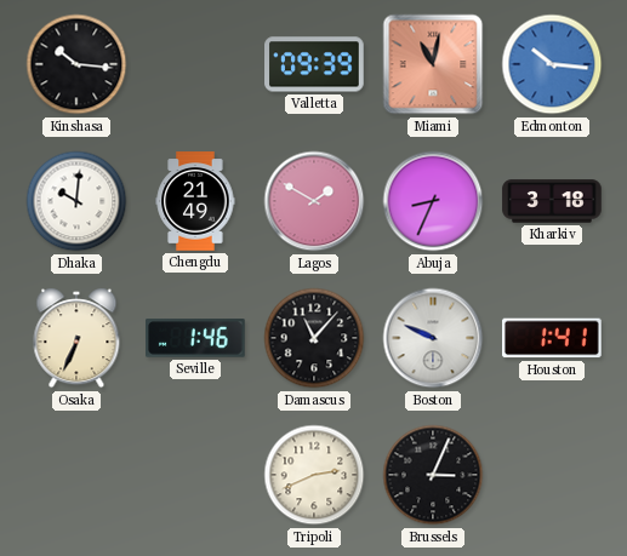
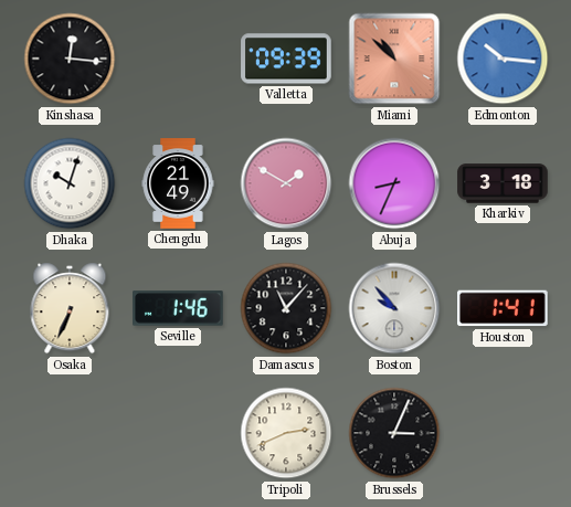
Kinshasa: 10:16 -> 12:16 (70, 59)
Miami: 11:02 -> 10:52 (394, 59)
Dhaka: 10:01 -> 10:03 (70, 183)
Boston: 9:49 -> 9:53 (394, 308)
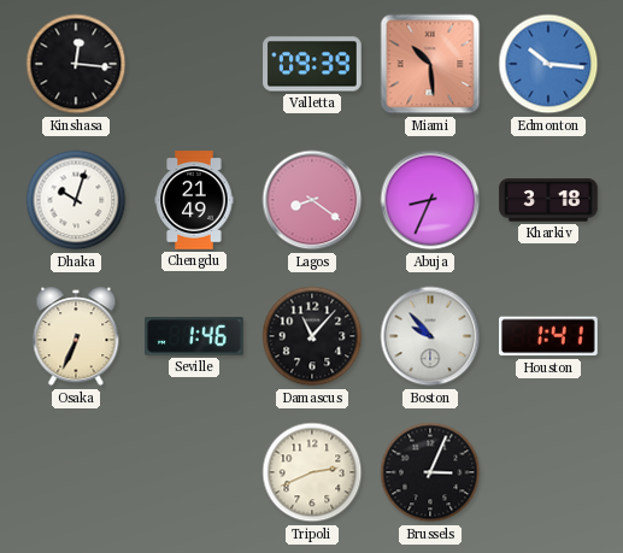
Miami: 10:52 -> 10:29 (430, 64)
Lagos: 1:50 -> 8:21 (312, 200)
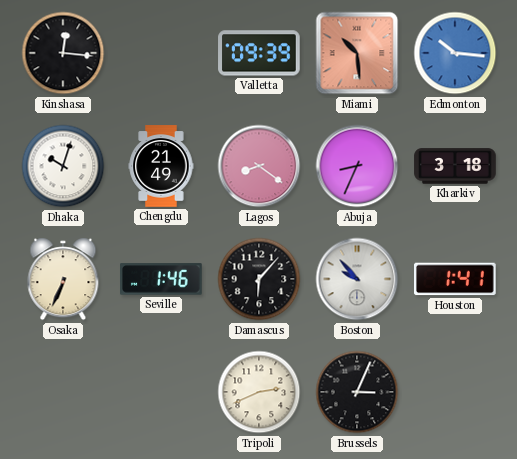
Damascus: 11:07 -> 6:07 (259, 279)
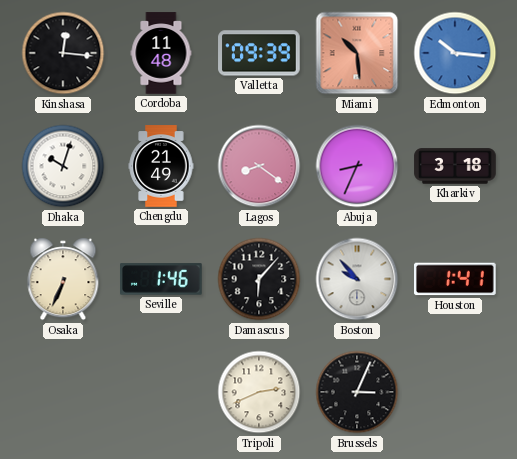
Cordoba: none -> 11:48 (161, 53)
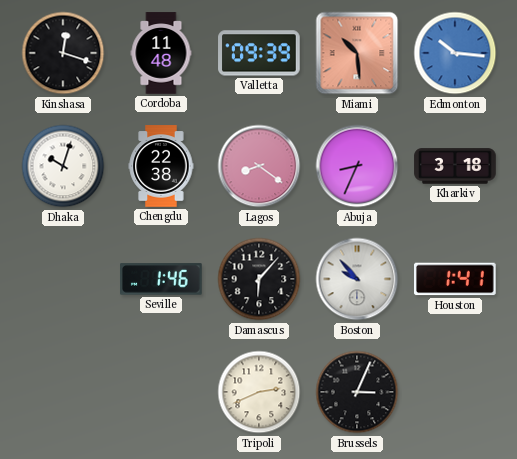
Kinshasa: 12:16 -> 12:18 (63, 53)
Chengdu: 21:49 -> 22:38 (161, 166)
Osaka: 6:34 -> none (63, 279)
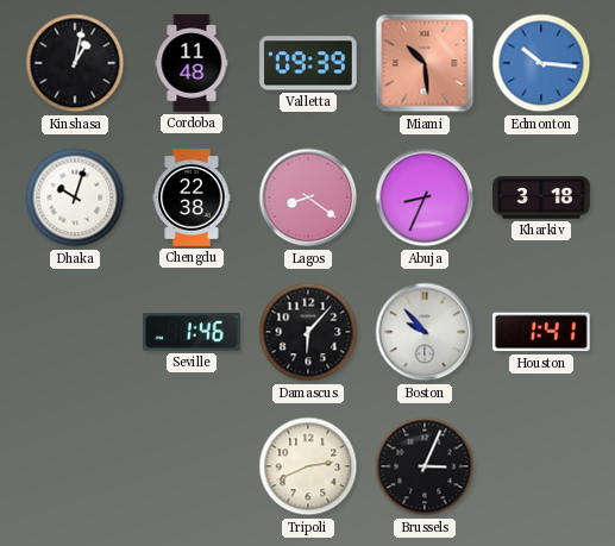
Kinshasa: 12:18 -> 1:02 (75, 63)
